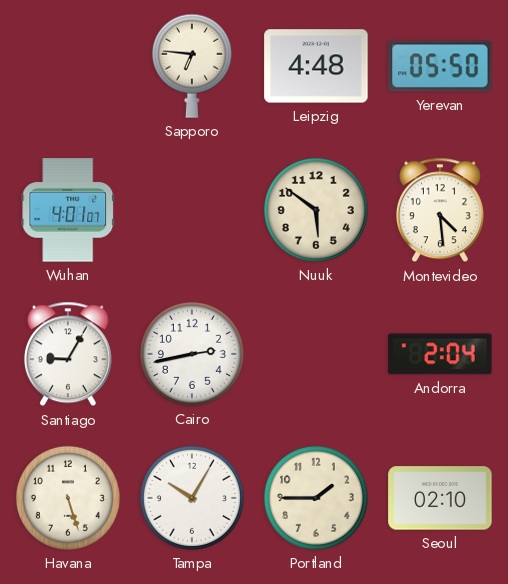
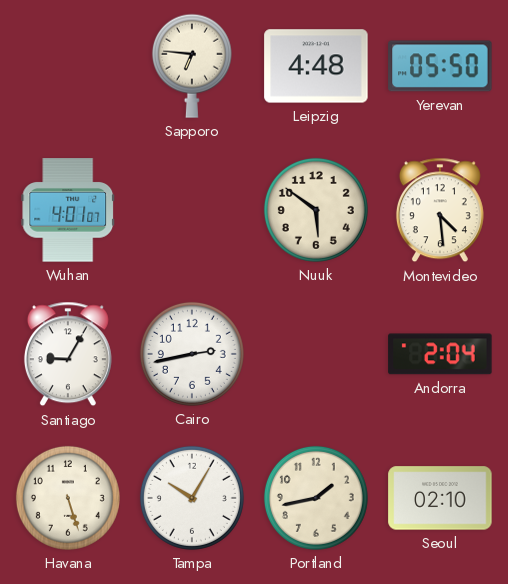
Portland: 1:45 -> 1:43 (316, 498)
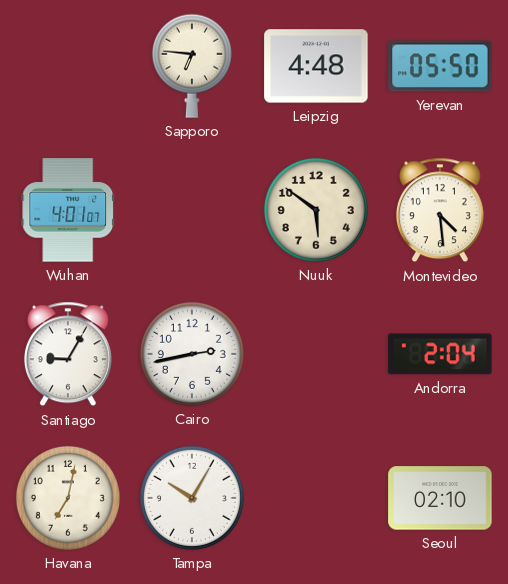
Havana: 5:27 -> 7:02 (68, 498)
Portland: 1:43 -> none (316, 498)
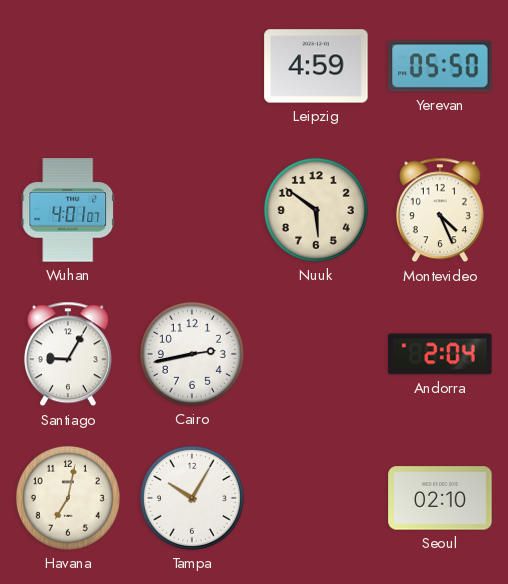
Sapporo: 6:46 -> none (192, 66)
Leipzig: 4:48 -> 4:59 (316, 66)
Montevideo: 4:29 -> 4:26 (440, 210)
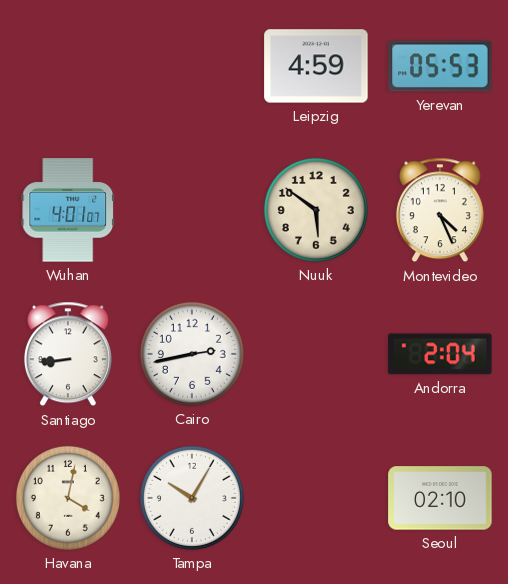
Yerevan: 05:50 -> 05:53 (440, 66)
Santiago: 9:05 -> 8:44 (68, 354)
Havana: 7:02 -> 4:02 (68, 498)
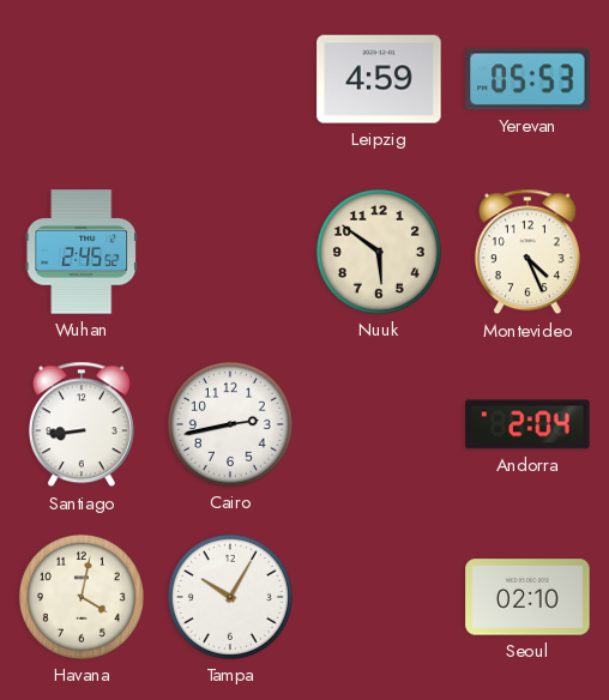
Wuhan: 4:01 -> 2:45 (82, 252)
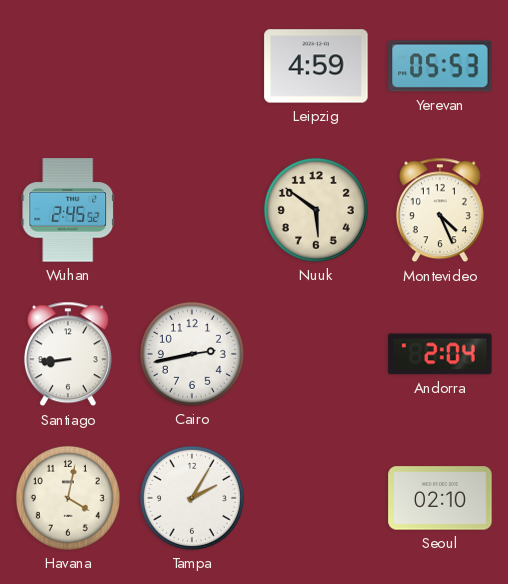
Tampa: 10:05 -> 2:05 (192, 498)
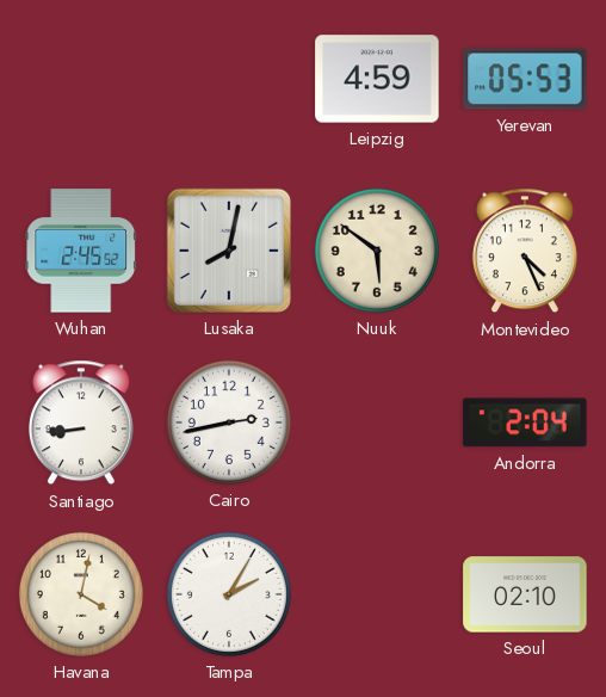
Lusaka: none -> 8:02 (229, 251)
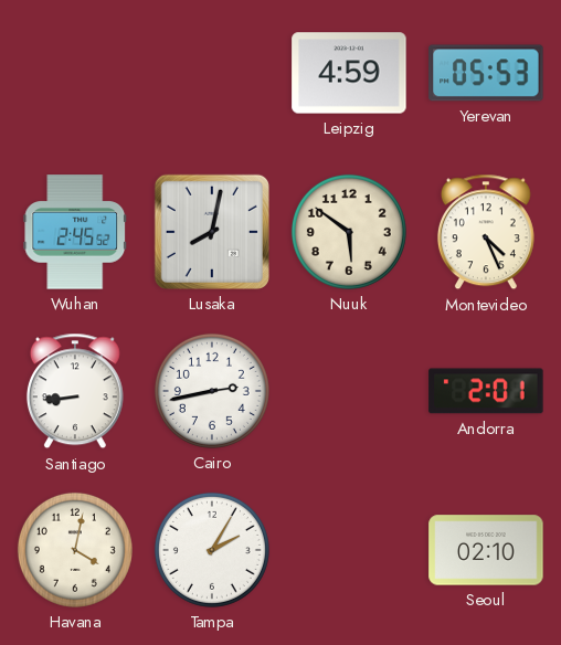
Andorra: 2:04 -> 2:01 (486, 391)
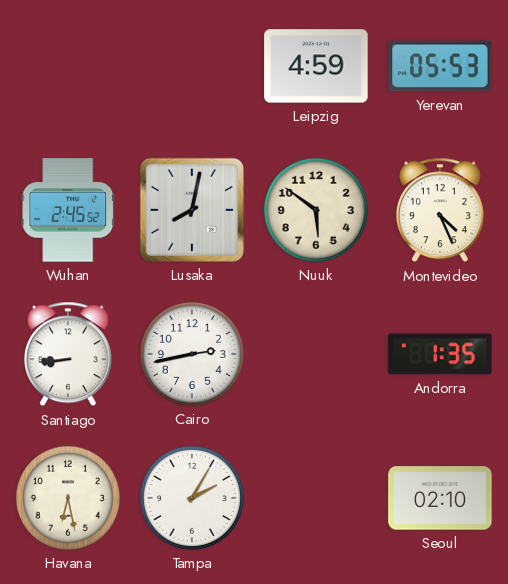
Andorra: 2:01 -> 1:35 (440, 354)
Havana: 4:02 -> 6:28 (68, 498)
